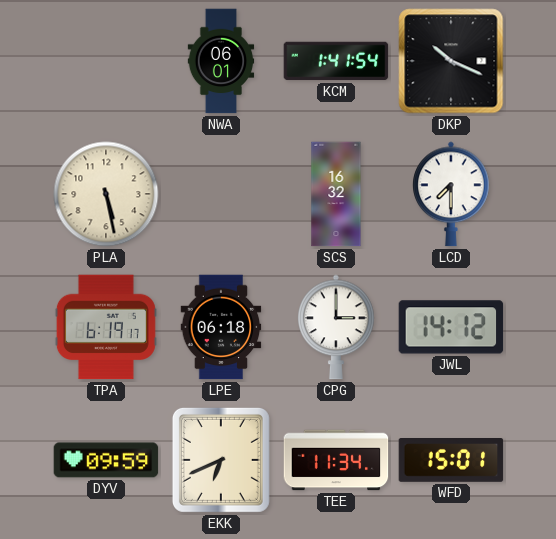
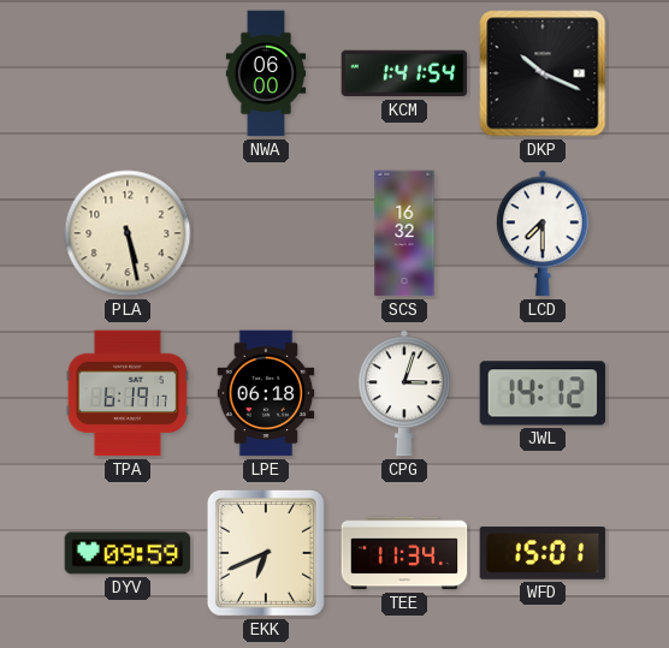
NWA: 06:01 -> 06:00 (266, 73)
CPG: 3:00 -> 3:03 (404, 393)
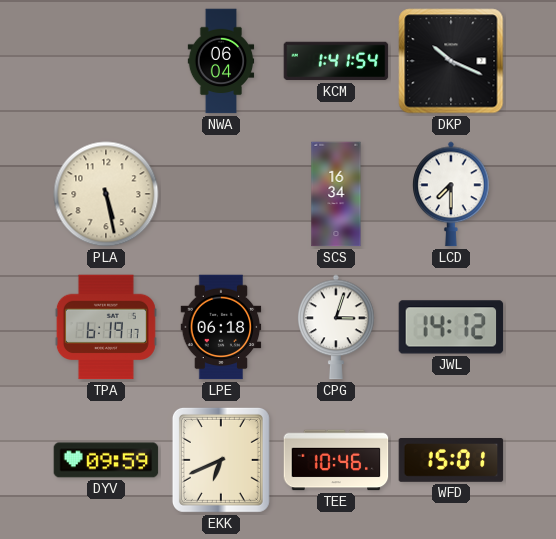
NWA: 06:00 -> 06:04 (221, 61)
SCS: 16:32 -> 16:34 (336, 194)
TEE: 11:34 -> 10:46 (336, 460)
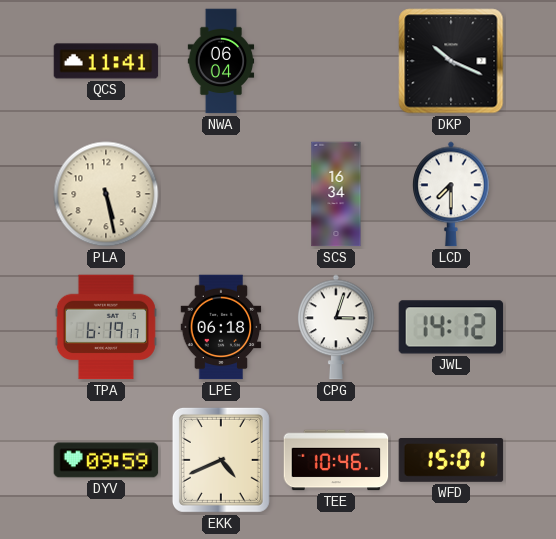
QCS: none -> 11:41 (106, 61)
KCM: 1:41 -> none (336, 61)
EKK: 6:41 -> 4:41 (221, 460)
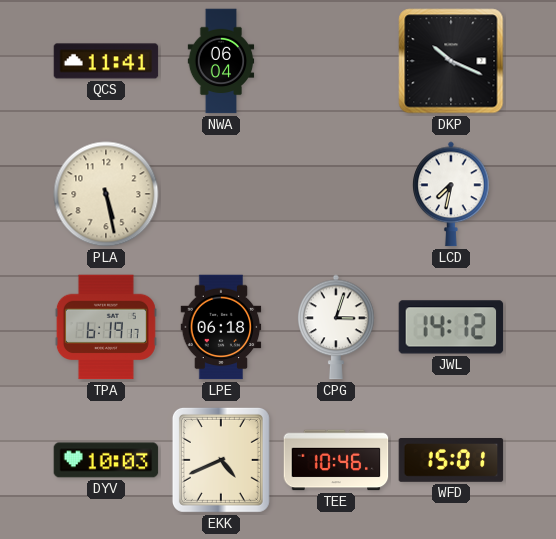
SCS: 16:34 -> none (336, 194)
LCD: 7:30 -> 7:32 (451, 194)
DYV: 09:59 -> 10:03 (106, 460)
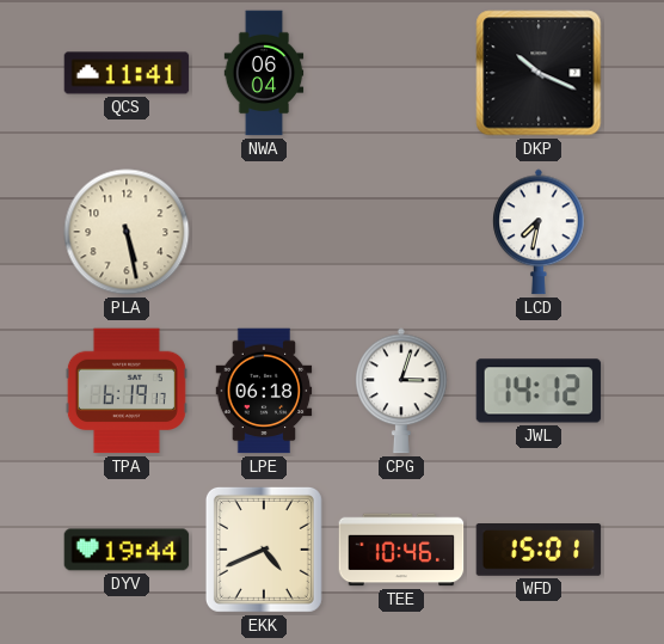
DYV: 10:03 -> 19:44 (127, 550)
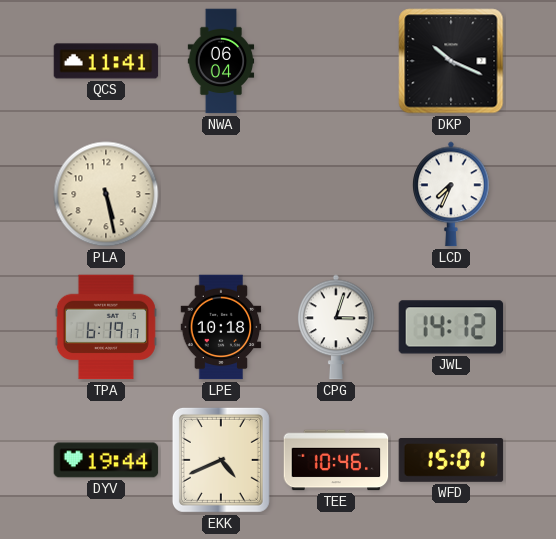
LCD: 7:32 -> 7:34 (451, 194)
LPE: 06:18 -> 10:18 (221, 327)
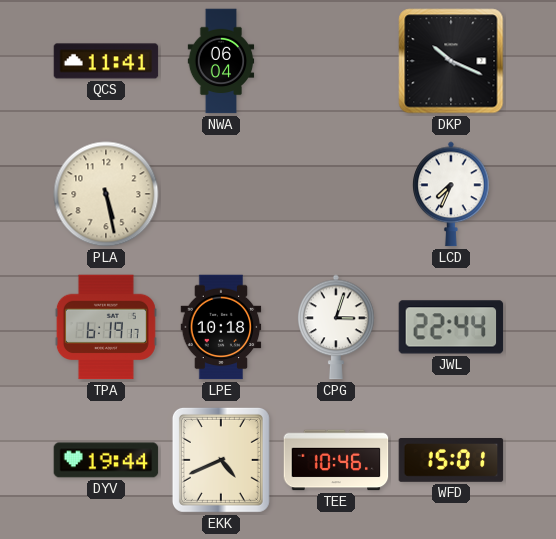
JWL: 14:12 -> 22:44 (451, 327)
